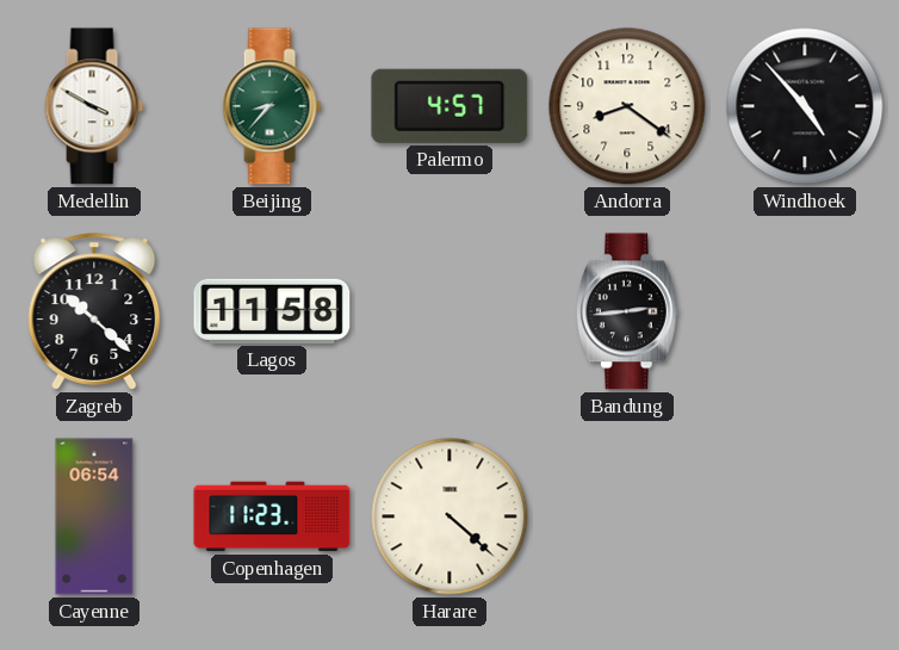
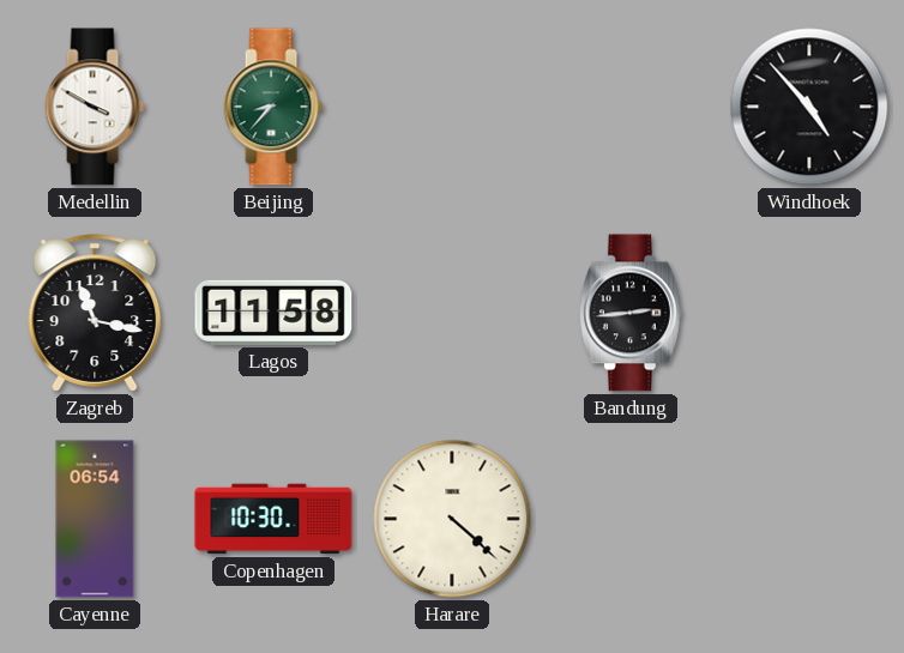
Palermo: 4:57 -> none (449, 106)
Andorra: 8:21 -> none (627, 106)
Zagreb: 10:22 -> 11:17 (95, 313)
Copenhagen: 11:23 -> 10:30 (273, 519)
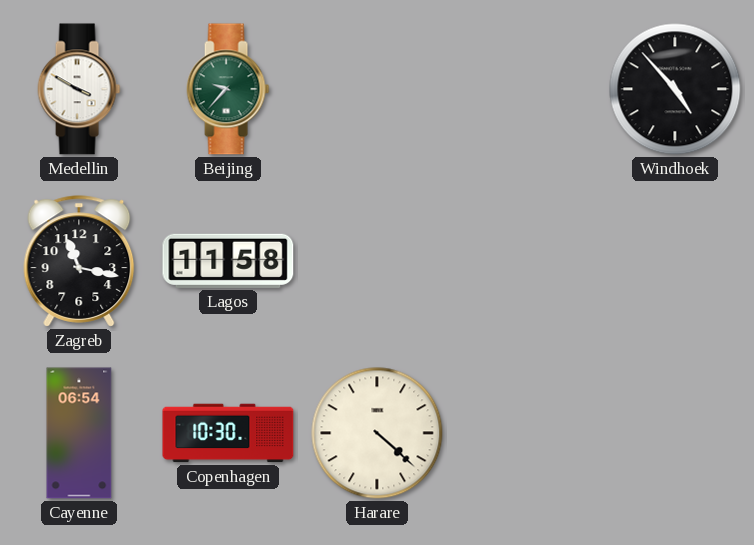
Beijing: 8:37 -> 9:37 (228, 89)
Bandung: 2:44 -> none (631, 313)
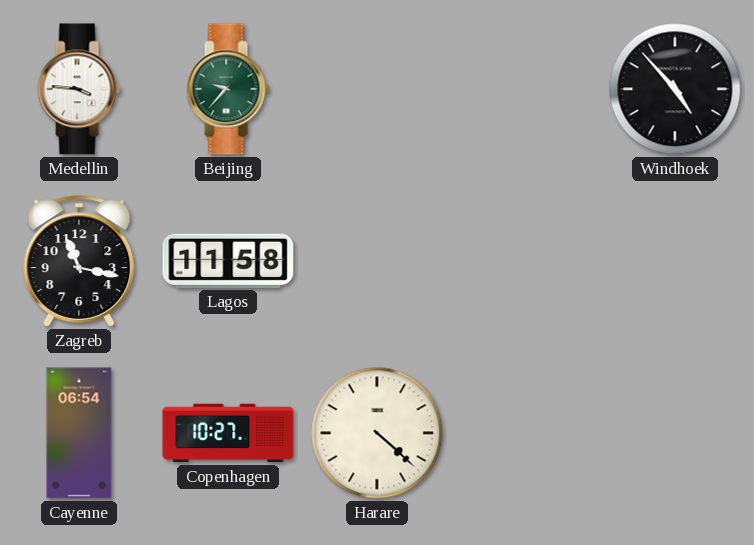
Medellin: 3:50 -> 3:46 (79, 89)
Copenhagen: 10:30 -> 10:27 (228, 433)
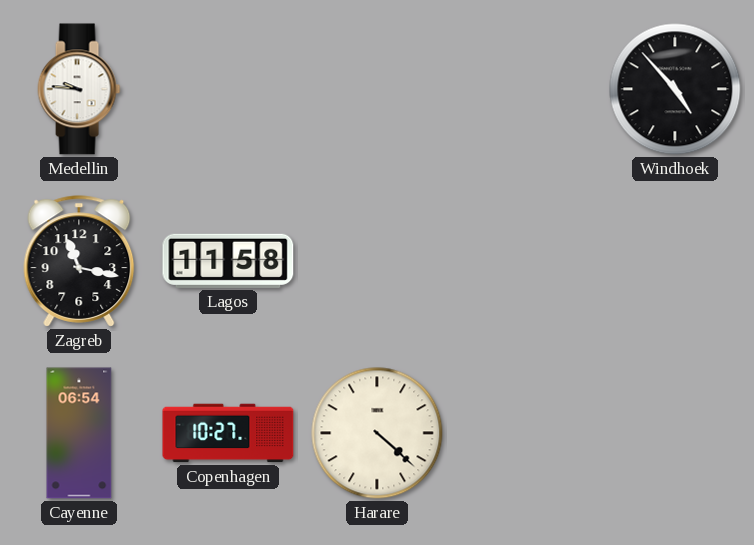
Medellin: 3:46 -> 9:46 (79, 89)
Beijing: 9:37 -> none (228, 89)
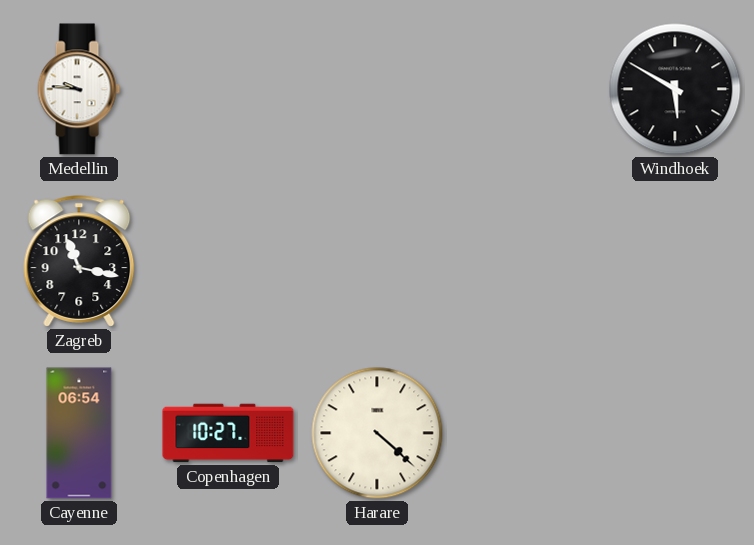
Windhoek: 4:53 -> 5:50 (675, 89)
Lagos: 11:58 -> none (228, 261)
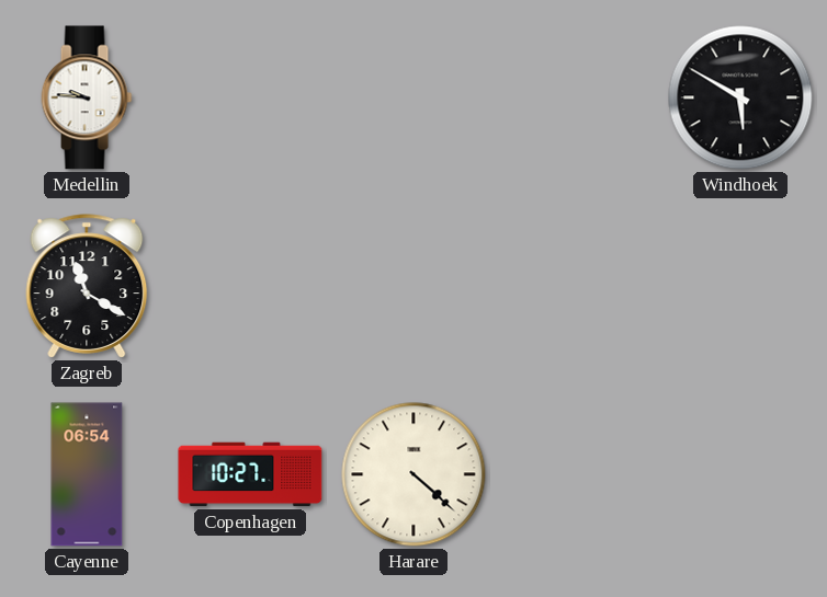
Zagreb: 11:17 -> 11:20 (87, 286)
